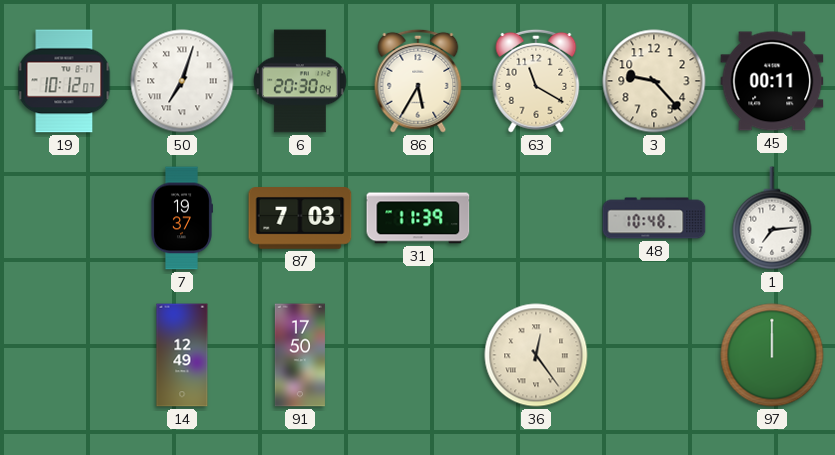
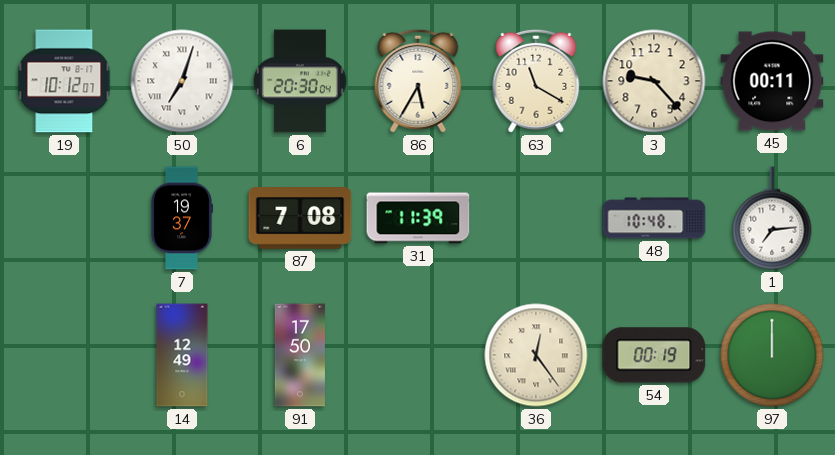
87: 7:03 -> 7:08 (300, 219)
54: none -> 00:19 (654, 355)
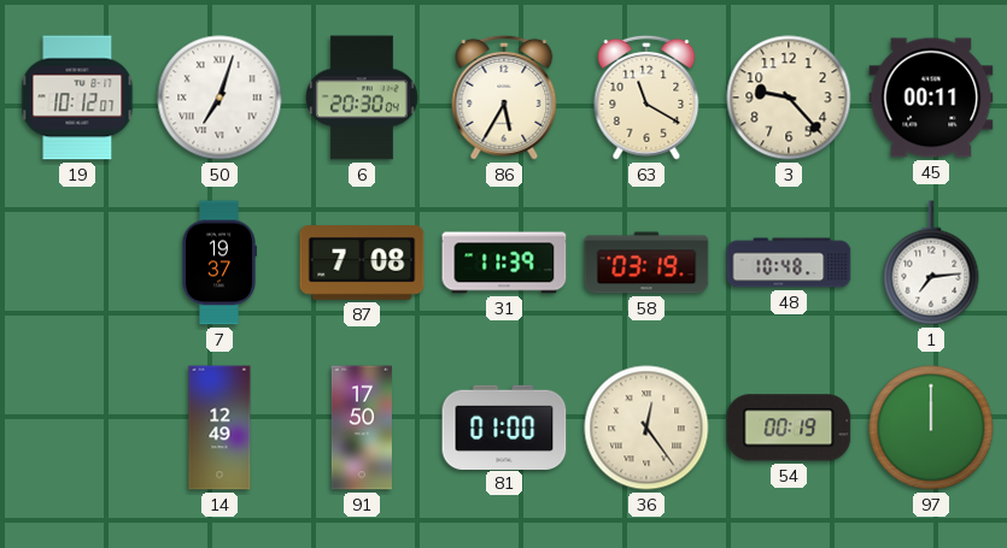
58: none -> 03:19 (646, 263)
81: none -> 01:00 (504, 426)
